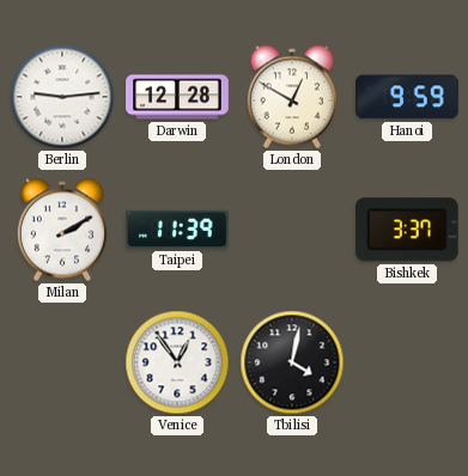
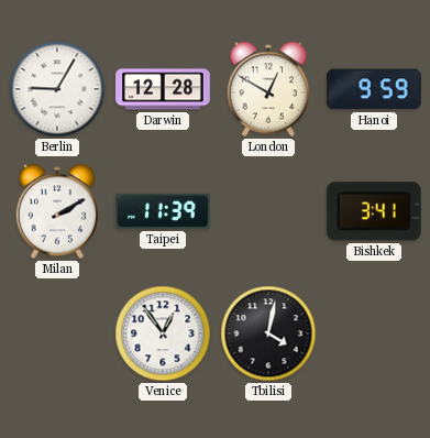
Berlin: 9:14 -> 9:05 (57, 89)
Bishkek: 3:37 -> 3:41 (374, 211)
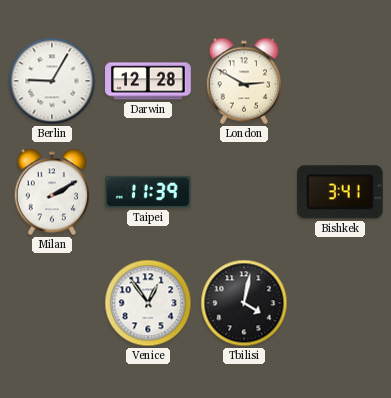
London: 12:50 -> 2:50 (243, 81)
Hanoi: 9:59 -> none (374, 89)
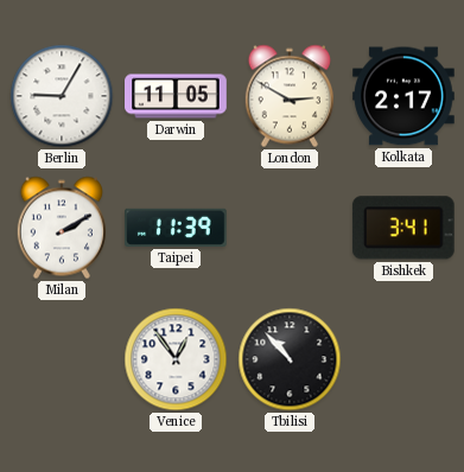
Darwin: 12:28 -> 11:05 (176, 96)
Kolkata: none -> 2:17 (403, 96)
Tbilisi: 4:02 -> 10:53 (290, 359)
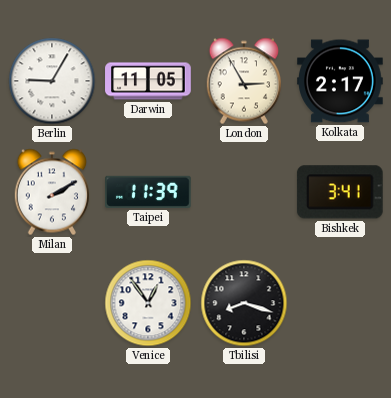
London: 2:50 -> 2:55 (243, 81)
Tbilisi: 10:53 -> 8:18 (244, 303)
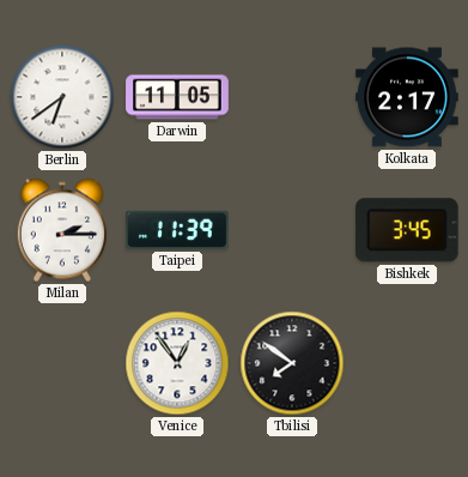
Berlin: 9:05 -> 6:39 (62, 97)
London: 2:55 -> none (243, 81)
Milan: 2:10 -> 2:15 (61, 230)
Bishkek: 3:41 -> 3:45 (407, 230)
Tbilisi: 8:18 -> 7:51 (292, 363)
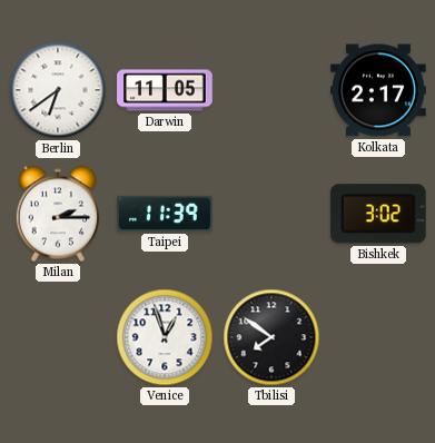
Bishkek: 3:45 -> 3:02 (378, 214)
Venice: 12:54 -> 12:57 (165, 337)
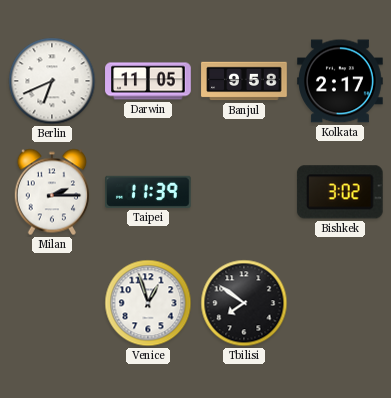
Berlin: 6:39 -> 6:41 (52, 81)
Banjul: none -> 9:58 (244, 81)
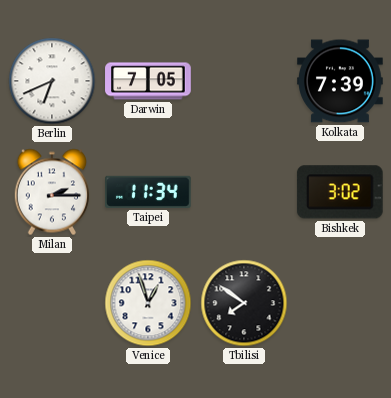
Darwin: 11:05 -> 7:05 (148, 81)
Banjul: 9:58 -> none (244, 81)
Kolkata: 2:17 -> 7:39 (340, 81)
Taipei: 11:39 -> 11:34 (149, 192)
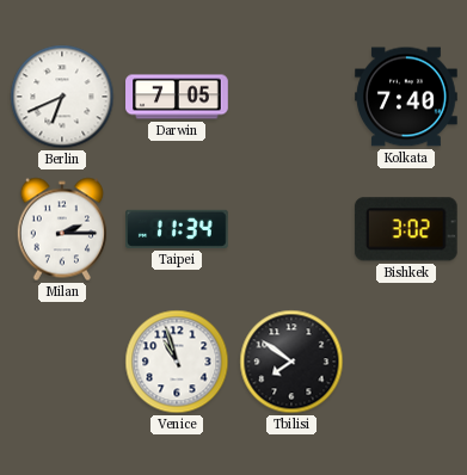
Kolkata: 7:39 -> 7:40 (406, 97)
Venice: 12:57 -> 10:57 (177, 362)
